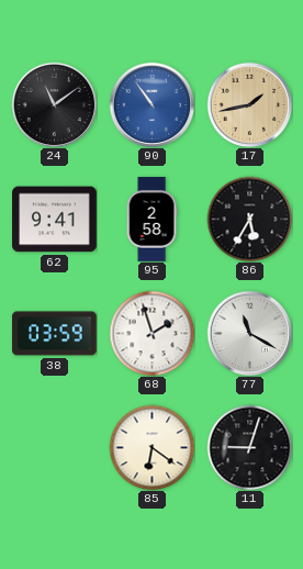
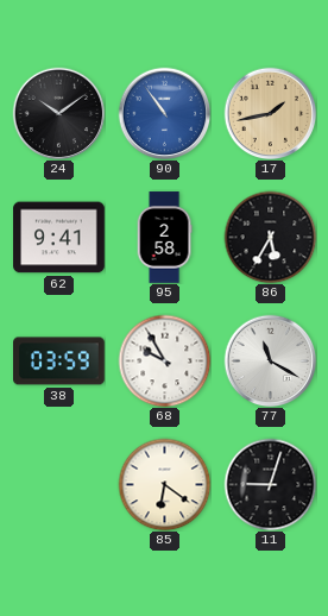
24: 11:09 -> 10:09 (58, 113)
68: 1:57 -> 9:55 (164, 360)
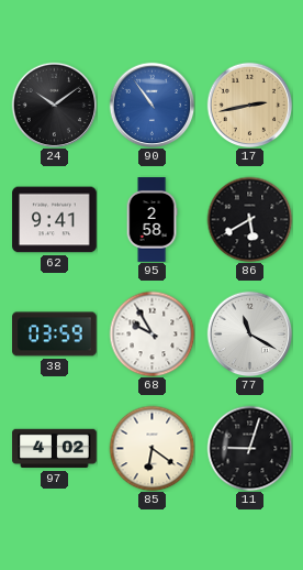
17: 1:43 -> 2:43 (249, 105)
86: 5:35 -> 5:40 (249, 219)
97: none -> 4:02 (55, 449)
